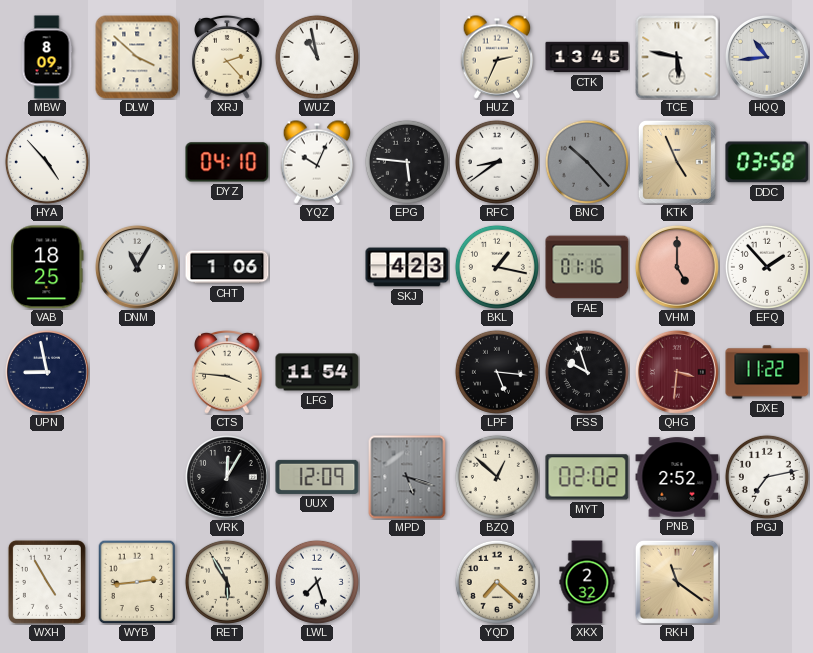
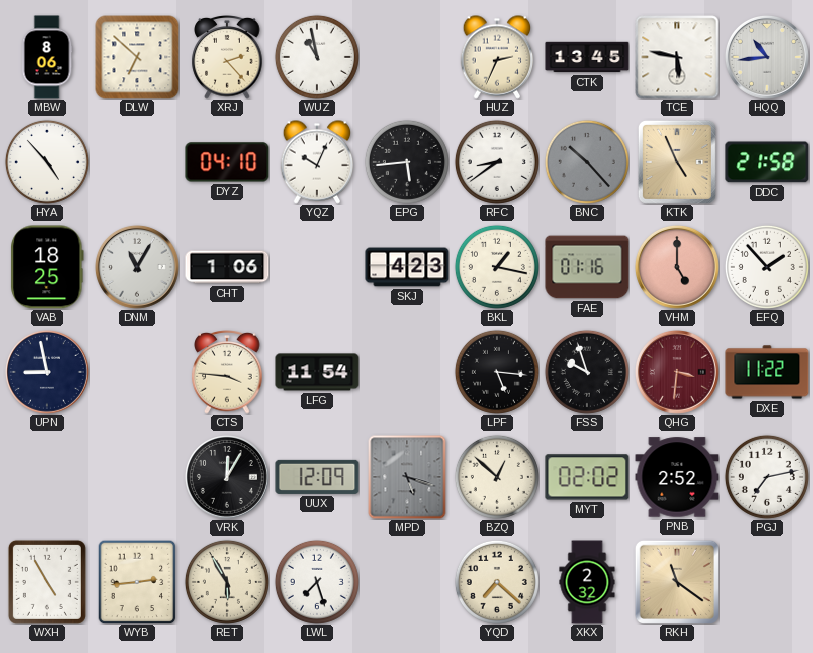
MBW: 8:09 -> 8:06 (47, 57)
DLW: 3:52 -> 6:52 (137, 57)
EPG: 5:46 -> 5:44 (407, 162)
DDC: 03:58 -> 21:58 (767, 162)
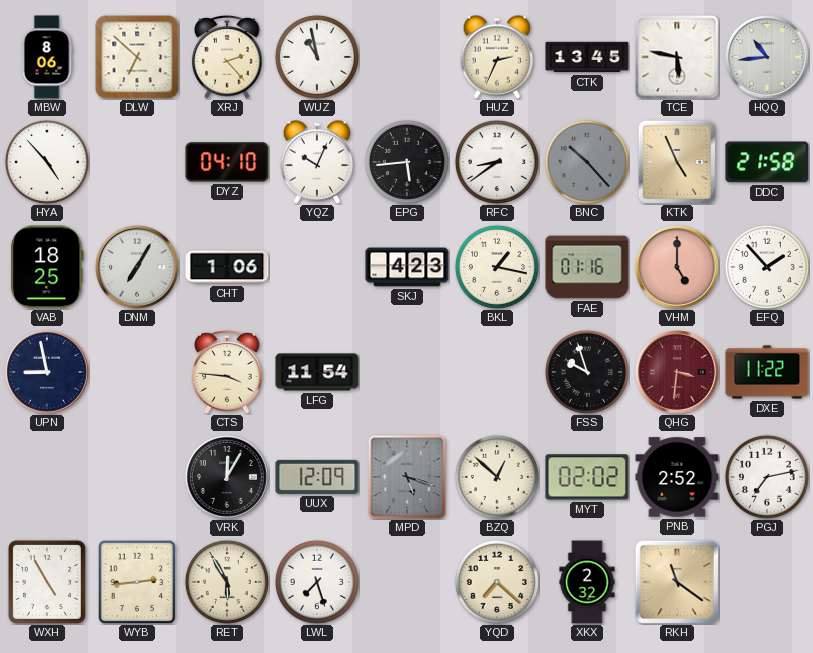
DNM: 11:05 -> 7:05 (137, 267)
LPF: 5:16 -> none (497, 372)
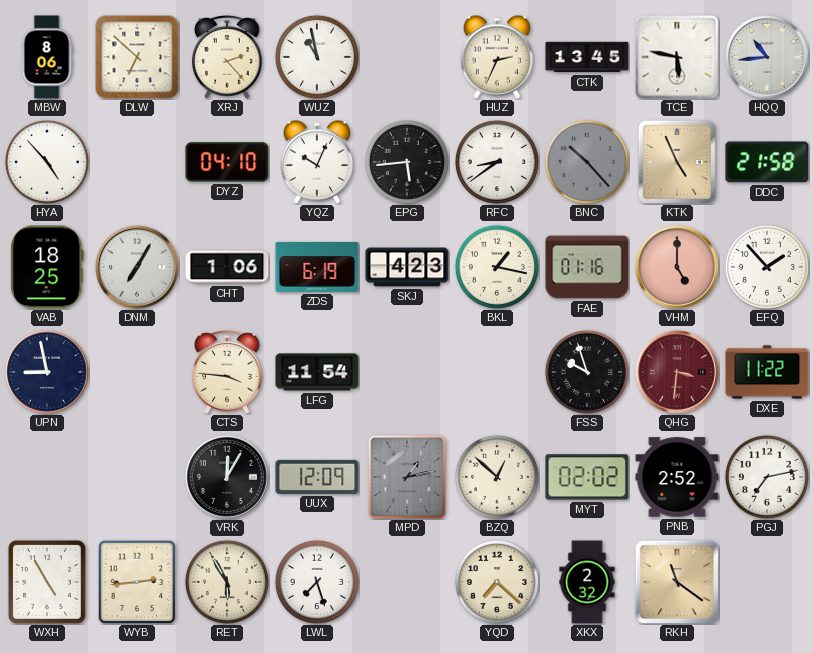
ZDS: none -> 6:19 (317, 267)
MPD: 5:18 -> 1:13 (407, 477)
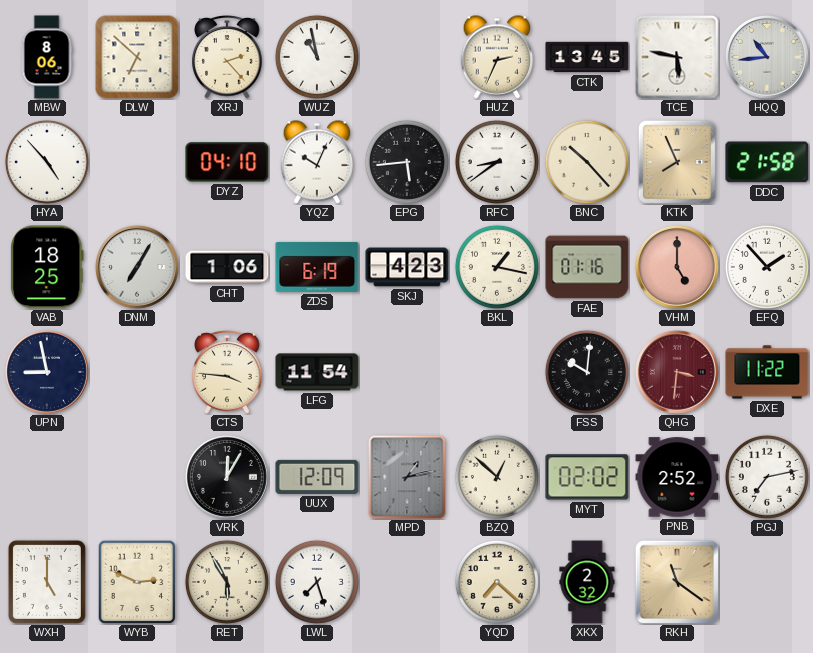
BNC dial: grey -> cream (587, 162)
KTK: 4:56 -> 7:56 (677, 162)
FSS: 9:57 -> 10:01 (587, 372)
WXH: 4:55 -> 5:00 (47, 582)
WYB: 2:44 -> 2:49 (137, 582)
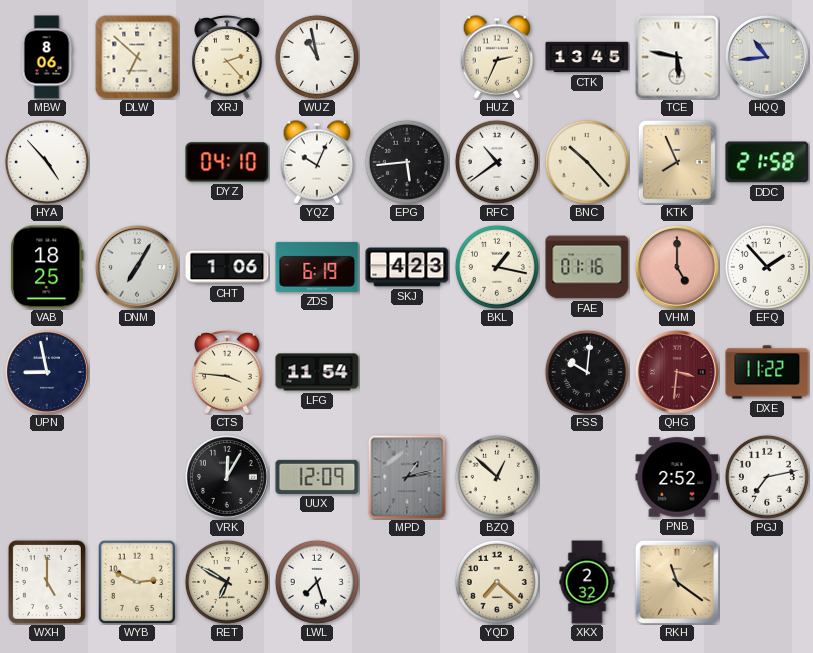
RFC: 8:39 -> 10:39 (497, 162)
MYT: 02:02 -> none (587, 477)
RET: 5:55 -> 6:50 (227, 582)
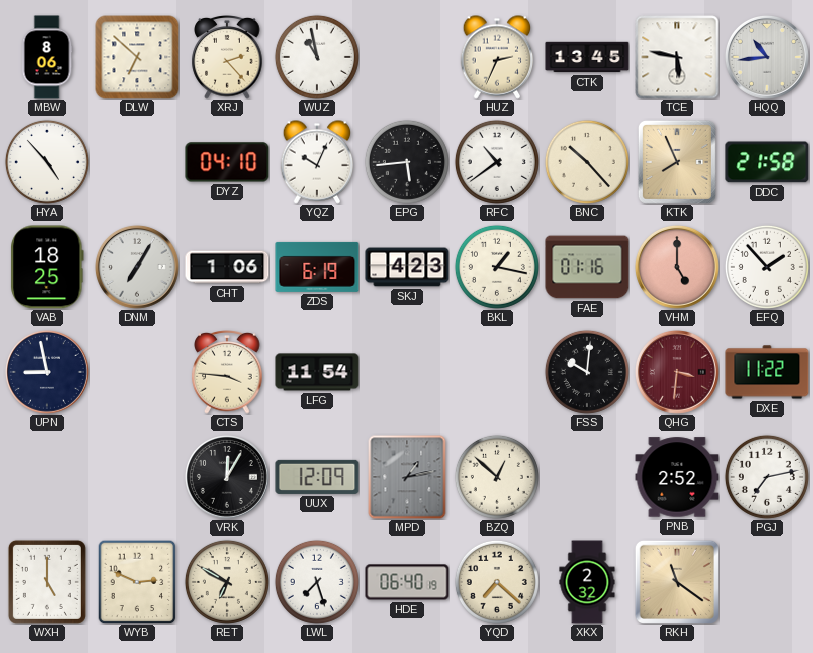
HDE: none -> 06:40 (407, 582)
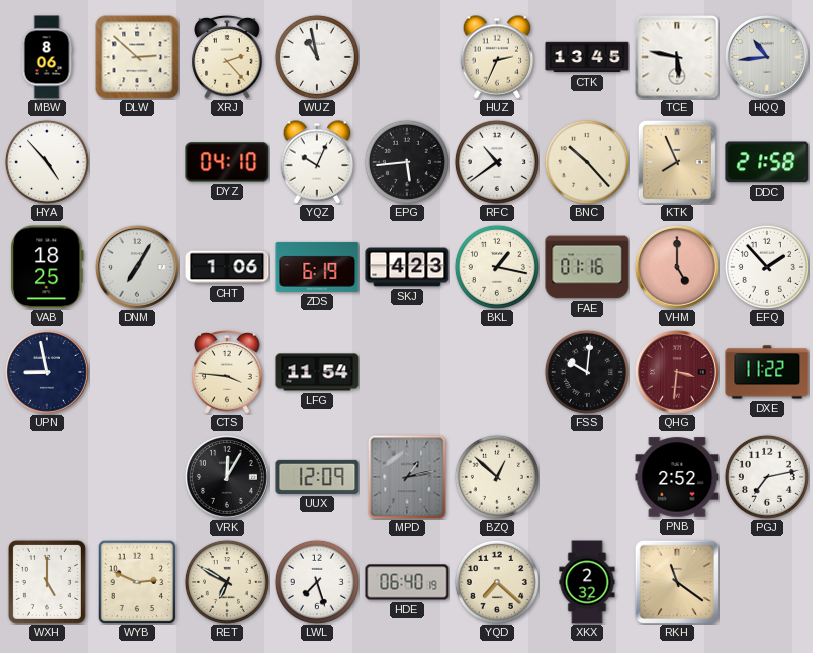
DLW: 6:52 -> 2:52 (137, 57)
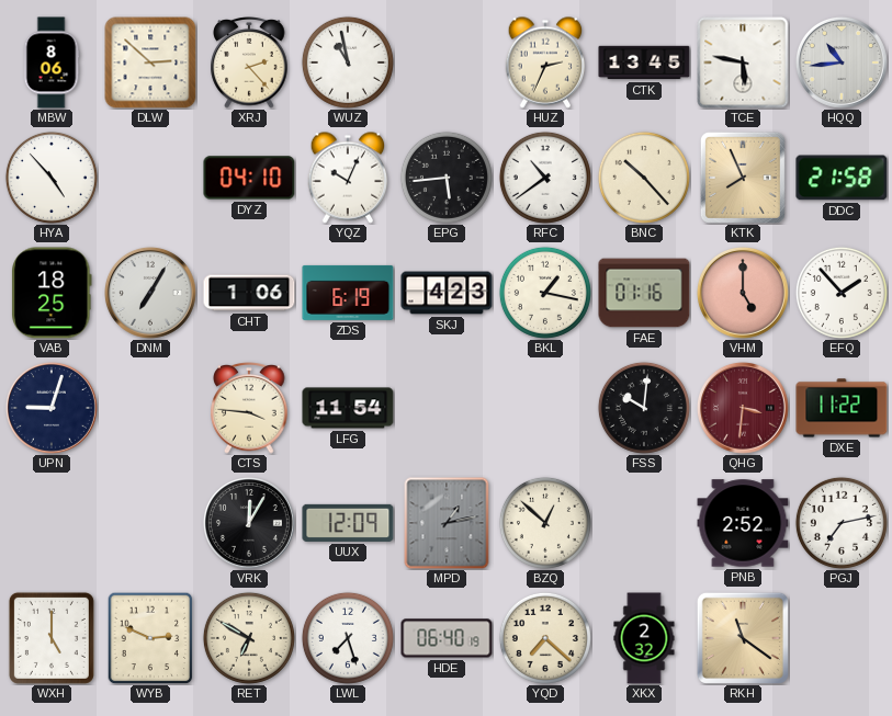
UPN: 8:58 -> 9:03 (52, 408)
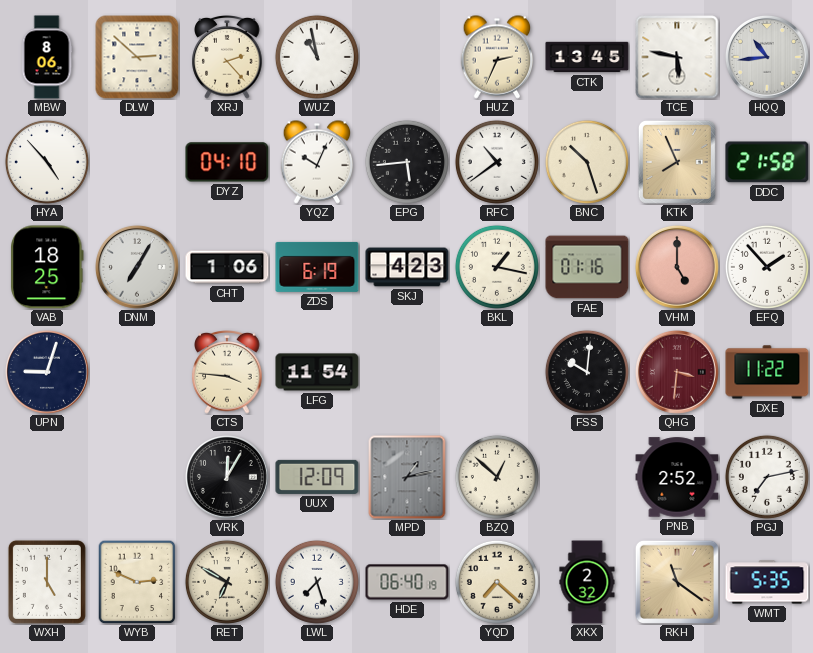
BNC: 10:23 -> 10:27 (587, 162)
WMT: none -> 5:35 (767, 582)
